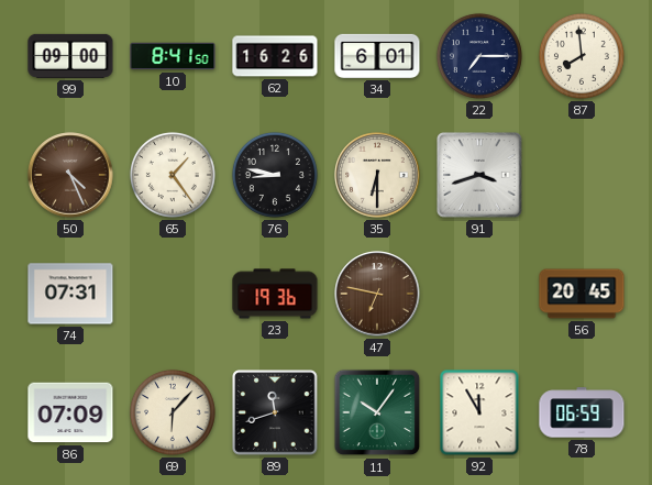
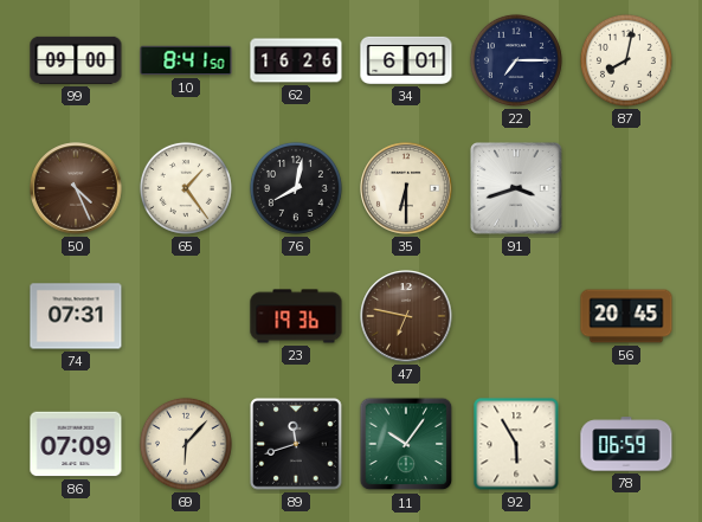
87: 7:59 -> 8:02 (626, 60)
76: 8:47 -> 8:02 (296, 188)
92: 11:55 -> 5:55 (516, 444)
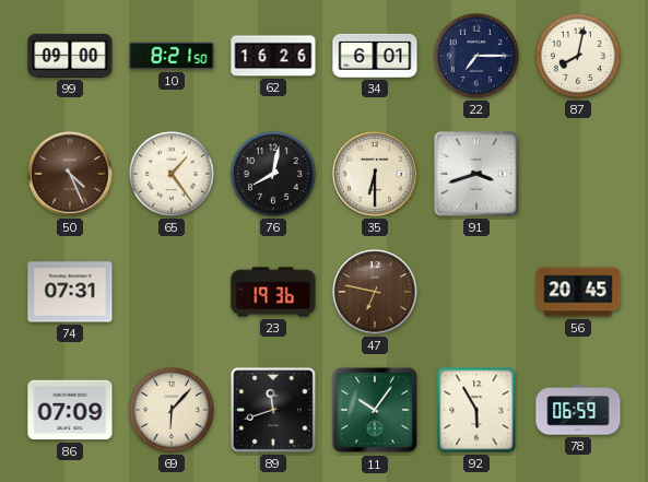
10: 8:41 -> 8:21 (172, 56)
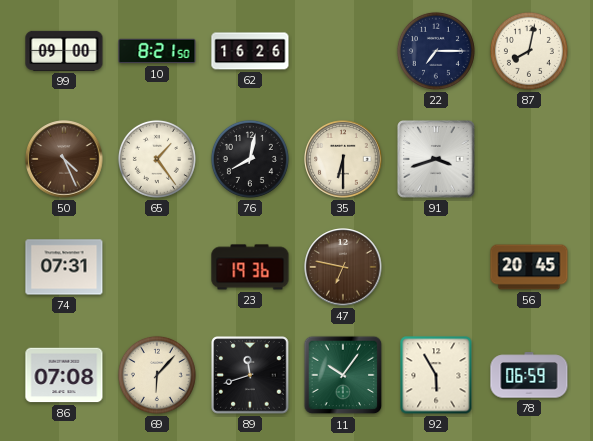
34: 6:01 -> none (375, 56)
86: 07:09 -> 07:08 (64, 375)
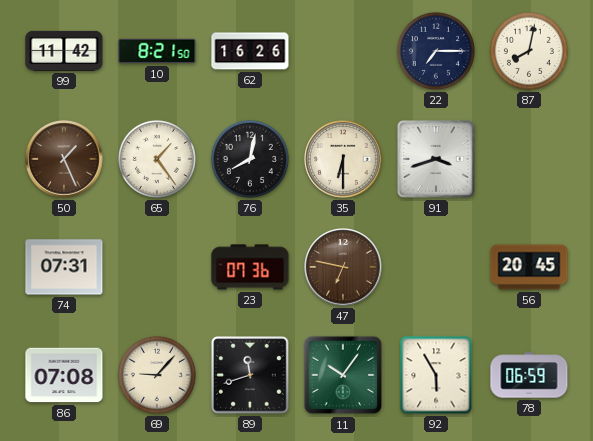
99: 09:00 -> 11:42 (64, 51)
50: 4:26 -> 1:26 (64, 159)
23: 19:36 -> 07:36 (250, 267)
69: 6:07 -> 9:07 (157, 375)
